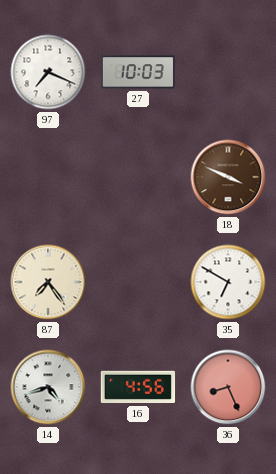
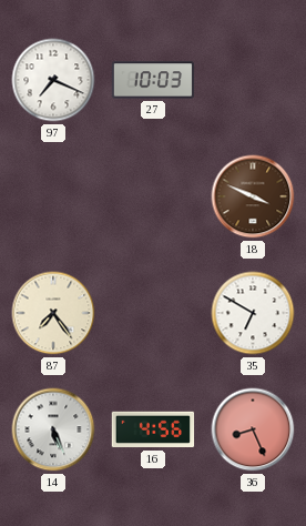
14: 4:42 -> 5:26 (53, 429)
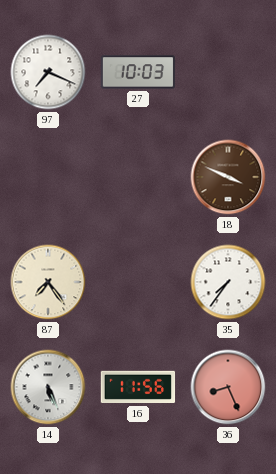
35: 6:50 -> 7:36 (228, 282)
16: 4:56 -> 11:56 (138, 387)
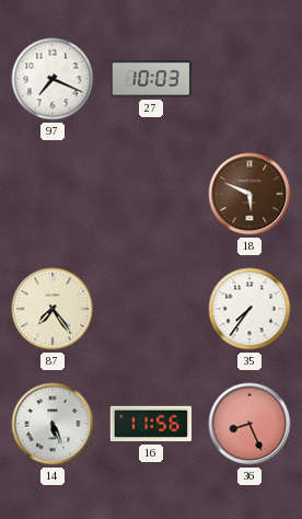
18: 3:49 -> 5:49 (249, 194)
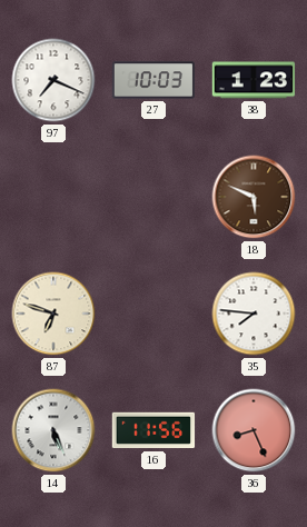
38: none -> 1:23 (254, 80)
87: 7:24 -> 6:48 (53, 314)
35: 7:36 -> 7:46 (254, 314)
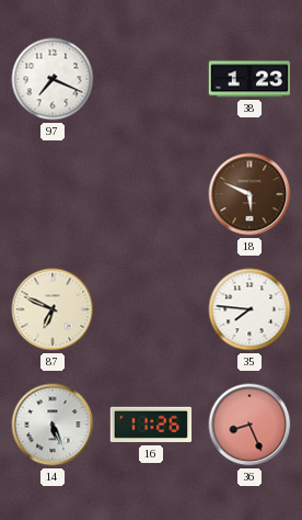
27: 10:03 -> none (153, 80)
87: 6:48 -> 6:49 (53, 309)
16: 11:56 -> 11:26 (151, 425)
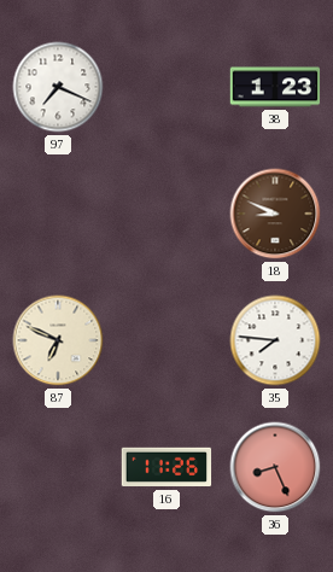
18: 5:49 -> 8:49 (275, 214)
14: 5:26 -> none (53, 425)
